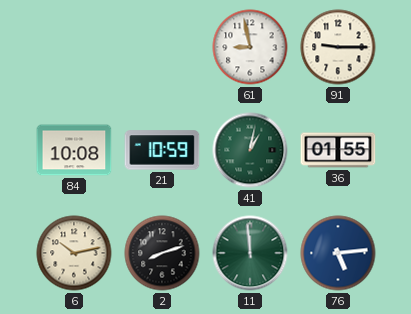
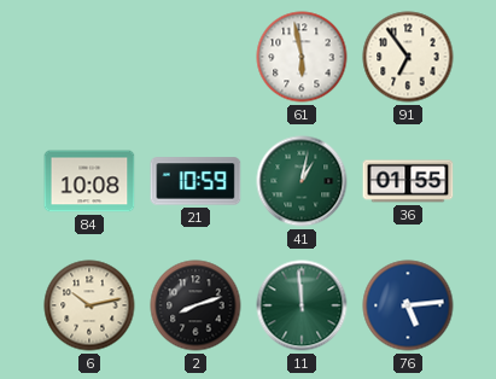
61: 8:58 -> 5:58 (302, 57)
91: 9:15 -> 6:54 (408, 57)
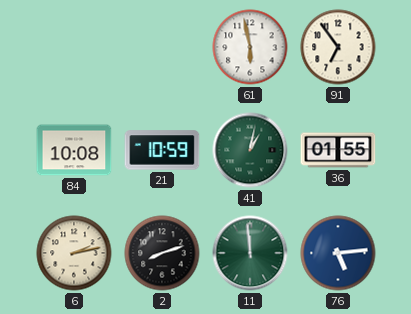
6: 10:13 -> 2:13 (74, 253)
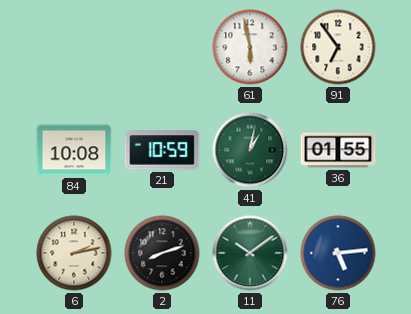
11: 11:59 -> 10:09 (250, 253)
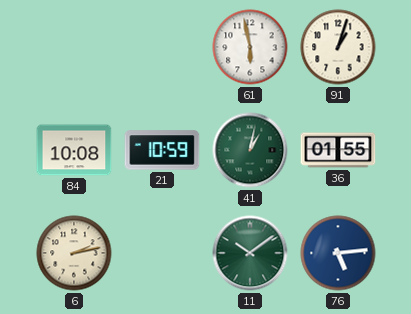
91: 6:54 -> 1:03 (338, 47)
2: 8:12 -> none (162, 253)
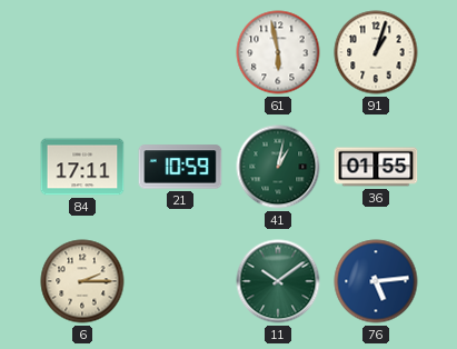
84: 10:08 -> 17:11 (82, 167)
6: 2:13 -> 2:15 (82, 281)
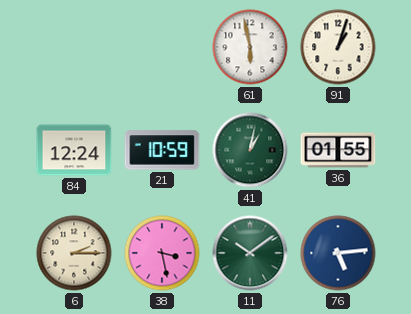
84: 17:11 -> 12:24 (74, 150)
38: none -> 3:28 (162, 253)
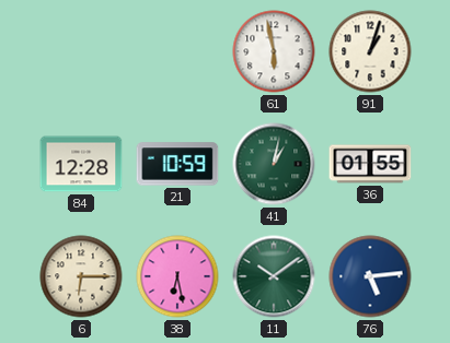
84: 12:24 -> 12:28 (81, 164)
6: 2:15 -> 6:15 (81, 276)
38: 3:28 -> 6:28 (177, 276)
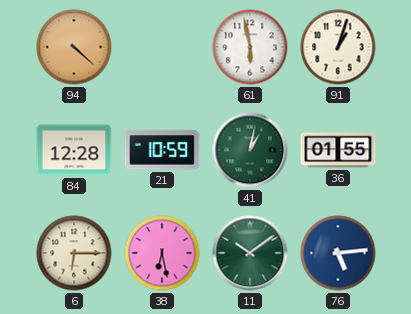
94: none -> 4:22 (74, 47)
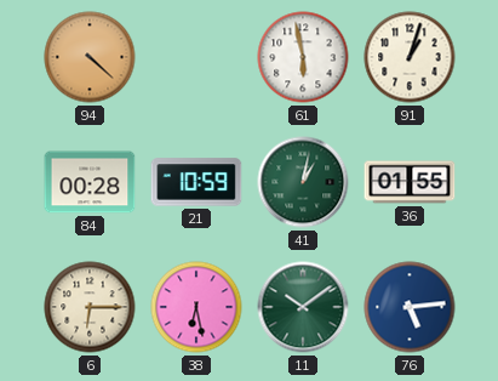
84: 12:28 -> 00:28 (90, 182)
